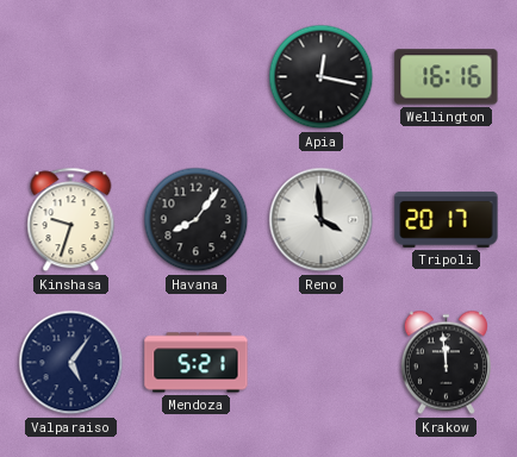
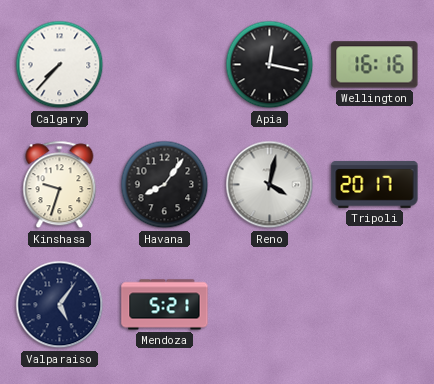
Calgary: none -> 7:37 (60, 65)
Reno: 3:59 -> 4:02 (270, 185)
Krakow: 11:59 -> none (446, 363)
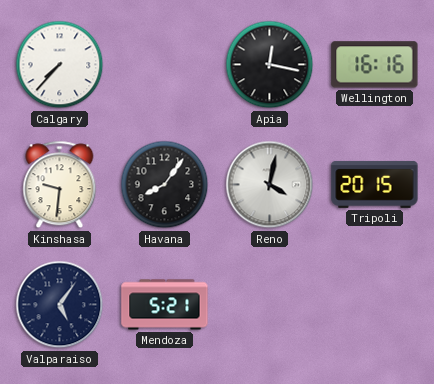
Kinshasa: 9:33 -> 9:31 (60, 185)
Tripoli: 20:17 -> 20:15 (375, 184)
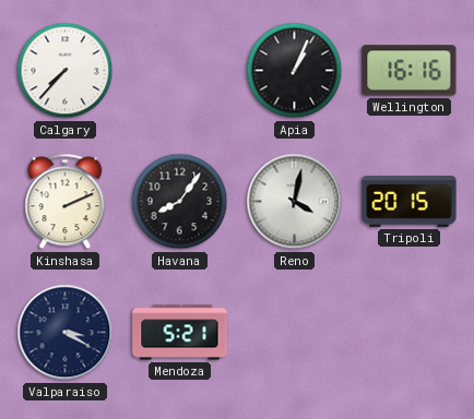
Apia: 12:17 -> 1:04 (295, 71)
Kinshasa: 9:31 -> 2:11 (66, 202)
Valparaiso: 5:06 -> 3:20 (66, 333)
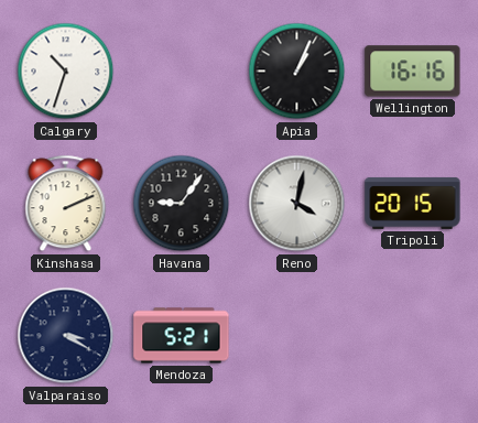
Calgary: 7:37 -> 10:33 (66, 72)
Havana: 8:06 -> 9:06 (182, 204)
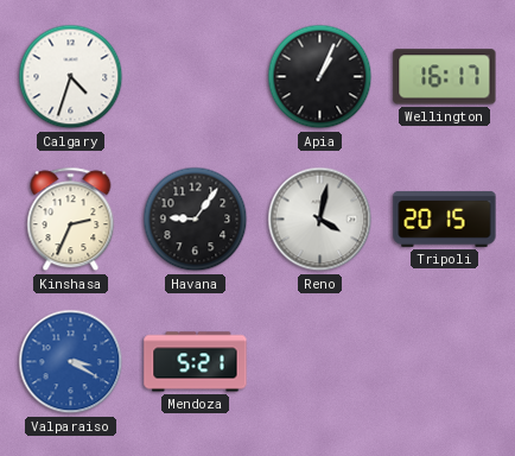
Calgary: 10:33 -> 4:33 (71, 77)
Wellington: 16:16 -> 16:17 (445, 77)
Kinshasa: 2:11 -> 2:34 (71, 220)
Valparaiso dial: navy -> blue (71, 362)
